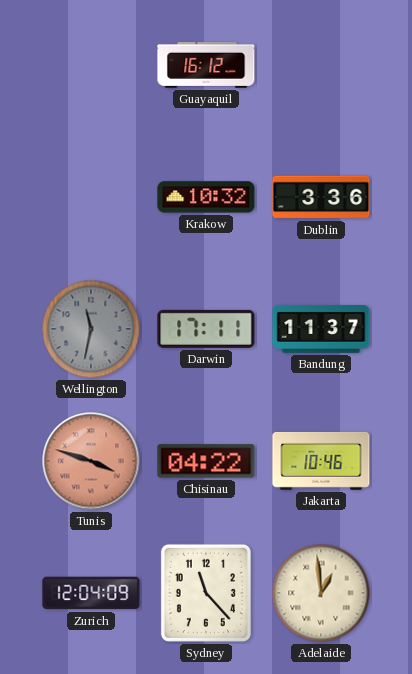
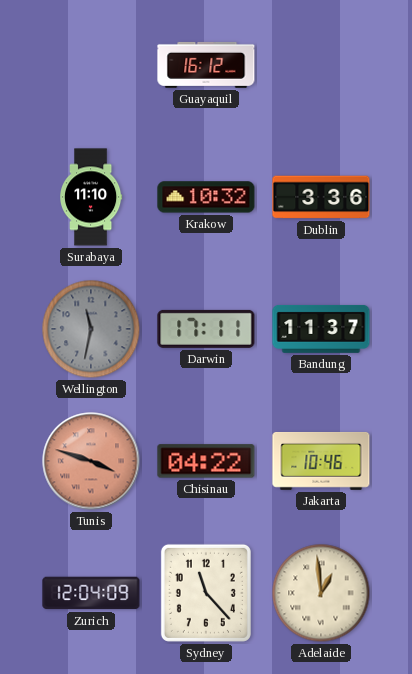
Surabaya: none -> 11:10 (92, 197)
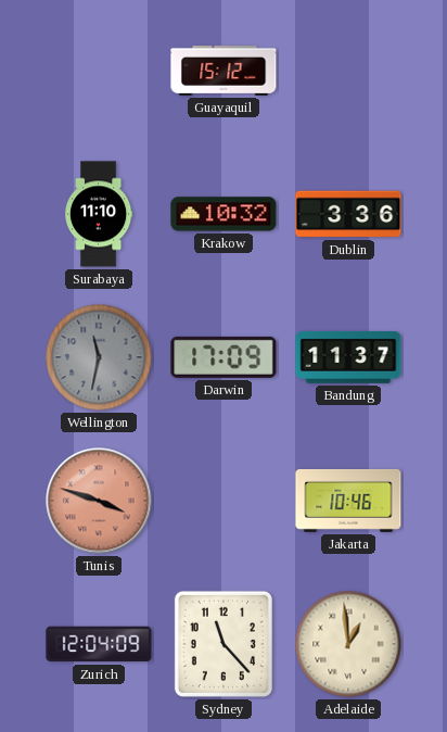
Guayaquil: 16:12 -> 15:12 (224, 71)
Darwin: 17:11 -> 17:09 (224, 357)
Chisinau: 04:22 -> none (206, 461)
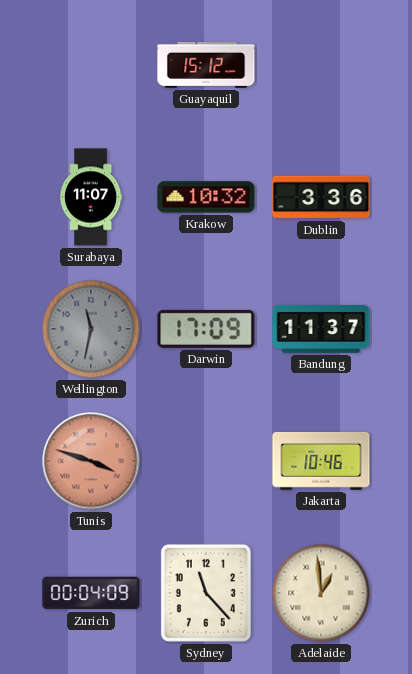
Surabaya: 11:10 -> 11:07 (92, 197)
Zurich: 12:04 -> 00:04 (91, 593)
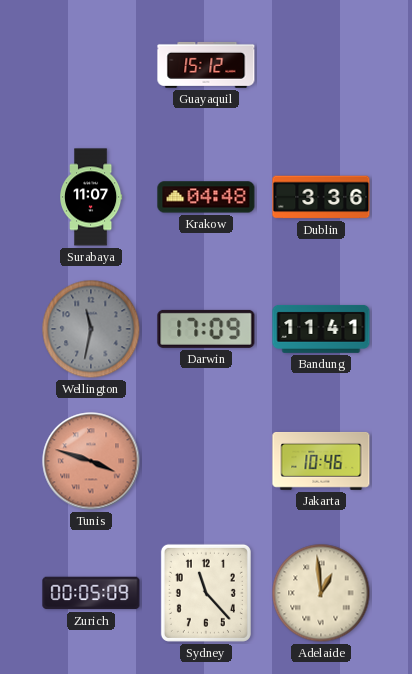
Krakow: 10:32 -> 04:48 (206, 197)
Bandung: 11:37 -> 11:41 (321, 329)
Zurich: 00:04 -> 00:05 (91, 593)
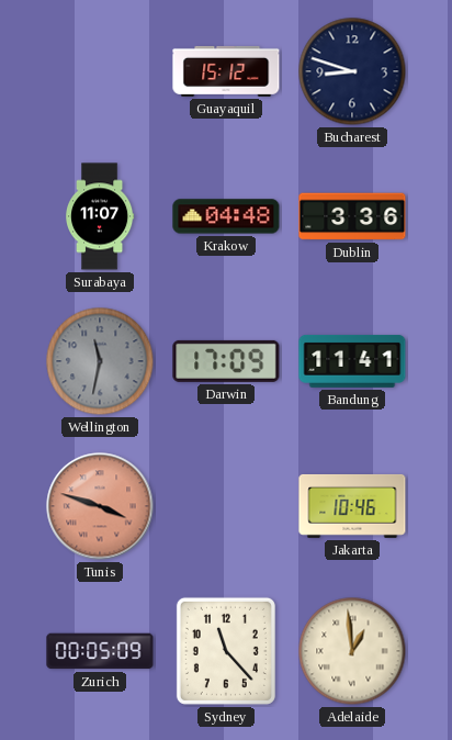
Bucharest: none -> 8:48 (352, 71)
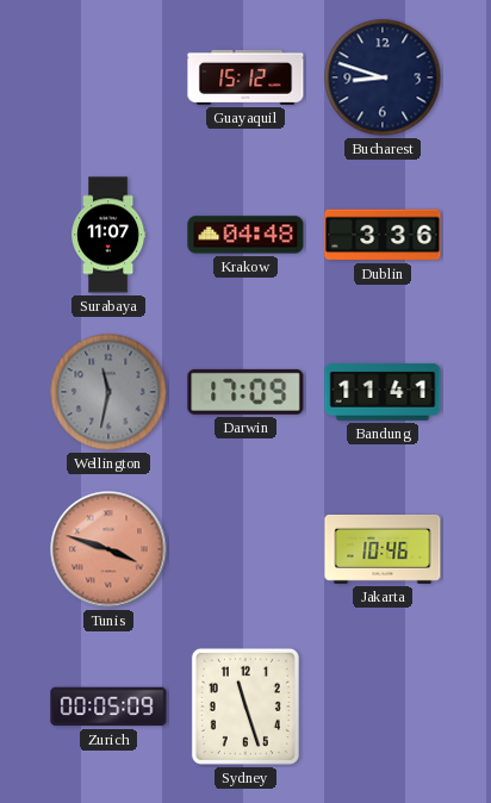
Sydney: 11:23 -> 11:27 (245, 706)
Adelaide: 12:59 -> none (352, 651)
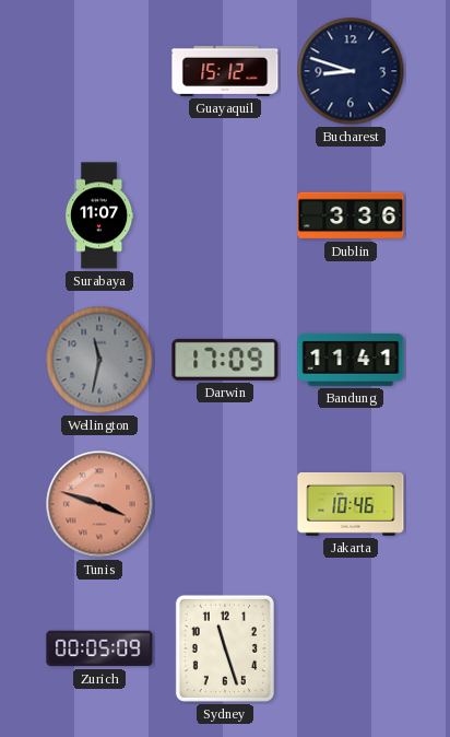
Krakow: 04:48 -> none (245, 235)
